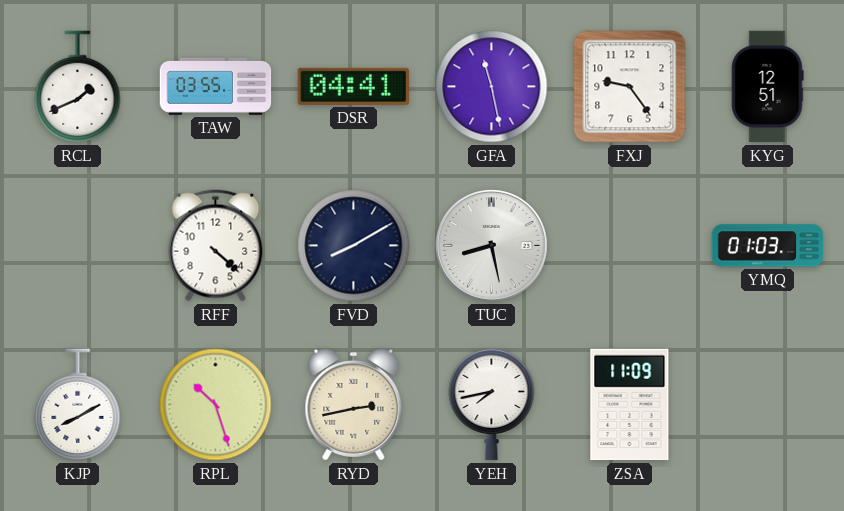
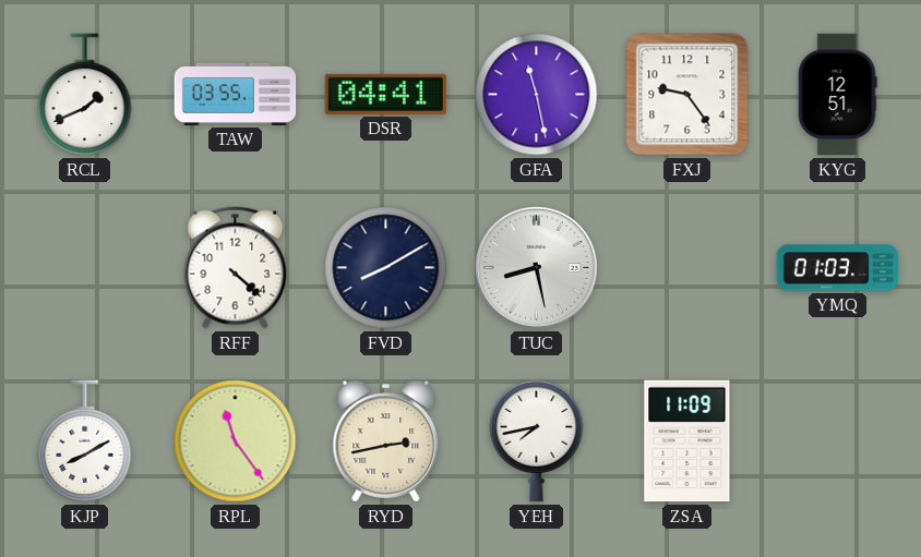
RPL: 10:27 -> 11:24 (236, 441)
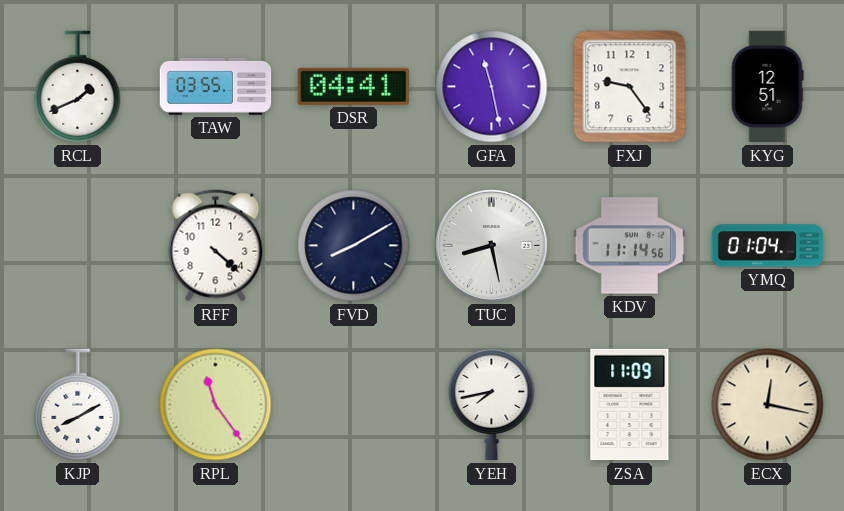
KDV: none -> 11:14 (630, 246)
YMQ: 01:03 -> 01:04 (768, 246)
RYD: 2:43 -> none (386, 441)
ECX: none -> 12:17 (768, 405)
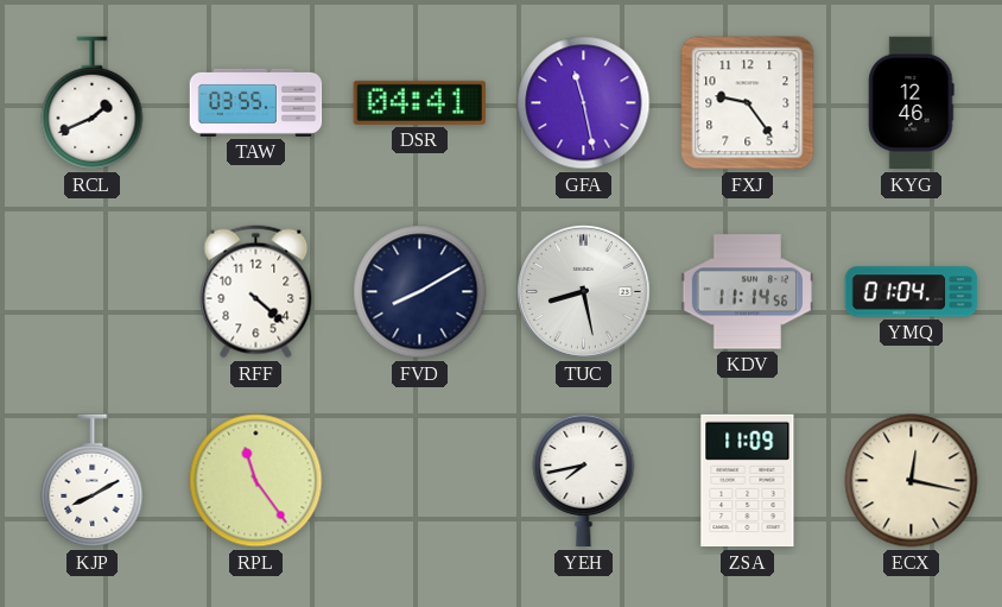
KYG: 12:51 -> 12:46 (912, 103)
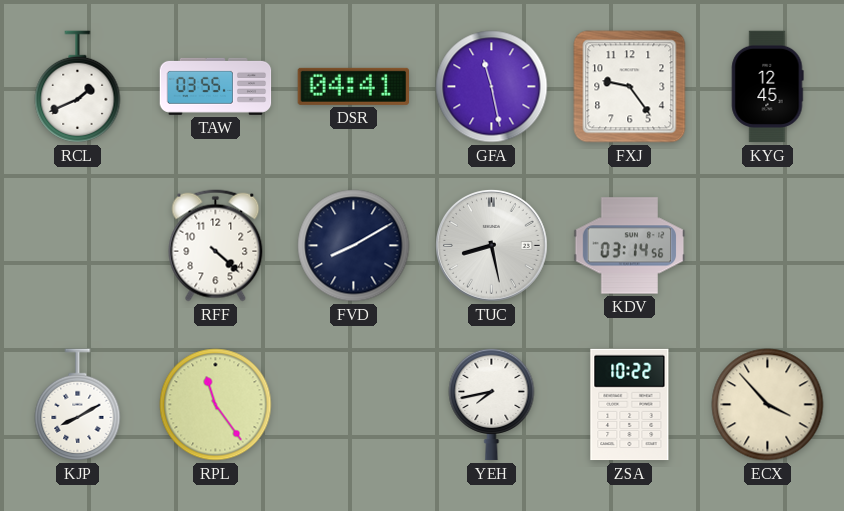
KYG: 12:46 -> 12:45 (768, 87)
KDV: 11:14 -> 03:14 (630, 246)
YMQ: 01:04 -> none (912, 292)
ZSA: 11:09 -> 10:22 (630, 405)
ECX: 12:17 -> 3:53 (768, 405)
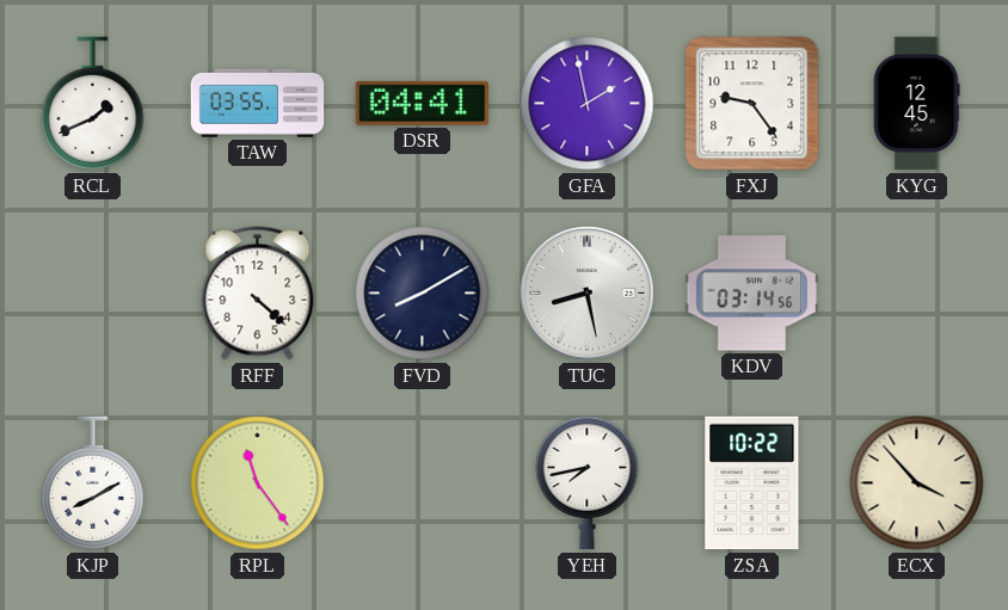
GFA: 11:28 -> 1:58 (588, 104)
